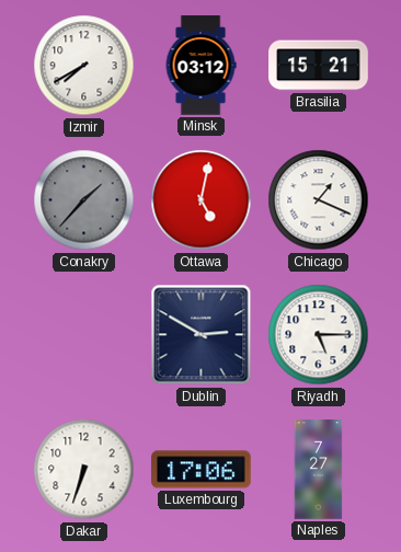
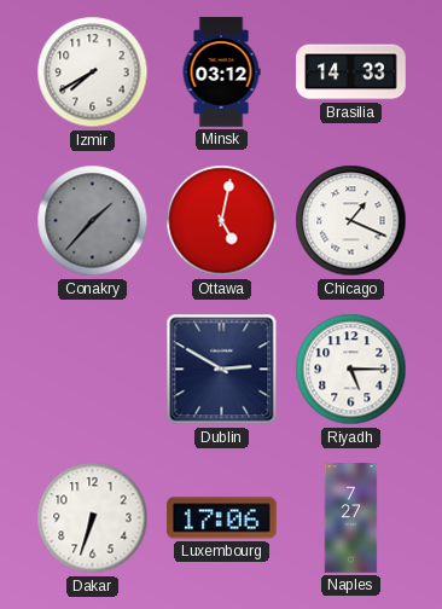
Brasilia: 15:21 -> 14:33 (351, 72)
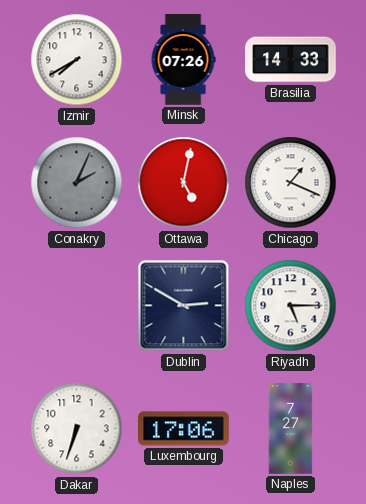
Minsk: 03:12 -> 07:26 (183, 60)
Conakry: 1:37 -> 2:04 (77, 183)
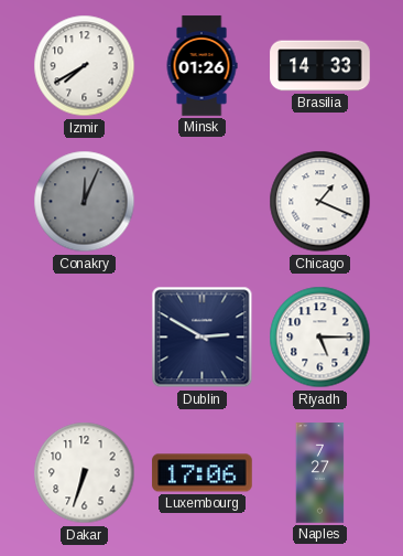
Minsk: 07:26 -> 01:26 (201, 66)
Conakry: 2:04 -> 12:04 (85, 202)
Ottawa: 5:02 -> none (184, 183)
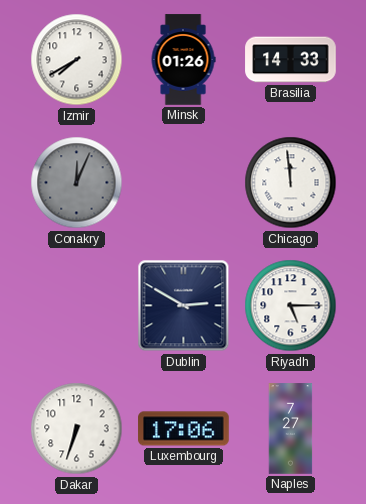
Chicago: 1:19 -> 11:59 (291, 183)
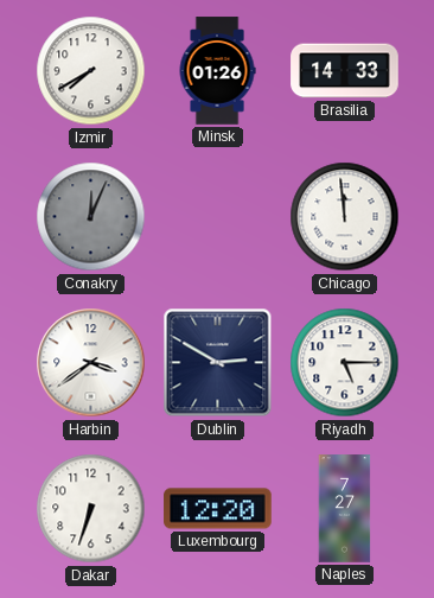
Harbin: none -> 3:39 (91, 363)
Luxembourg: 17:06 -> 12:20 (218, 509)
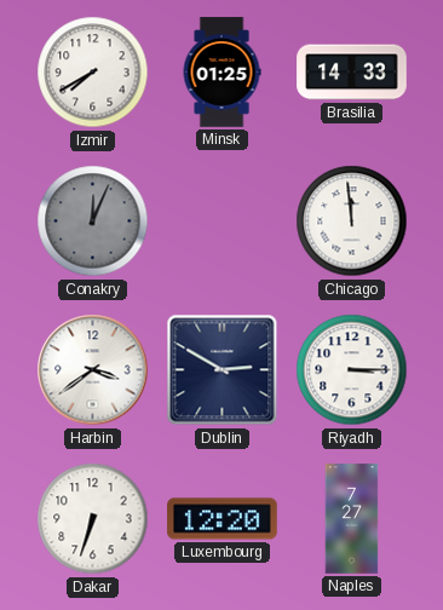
Minsk: 01:26 -> 01:25 (221, 73)
Riyadh: 5:15 -> 3:15 (352, 370)
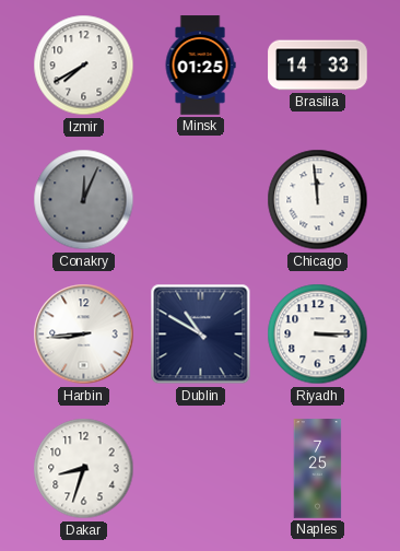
Harbin: 3:39 -> 8:44 (84, 335)
Dublin: 2:50 -> 10:50 (201, 335)
Dakar: 6:33 -> 8:33 (84, 469)
Luxembourg: 12:20 -> none (223, 519)
Naples: 7:27 -> 7:25 (318, 469)
